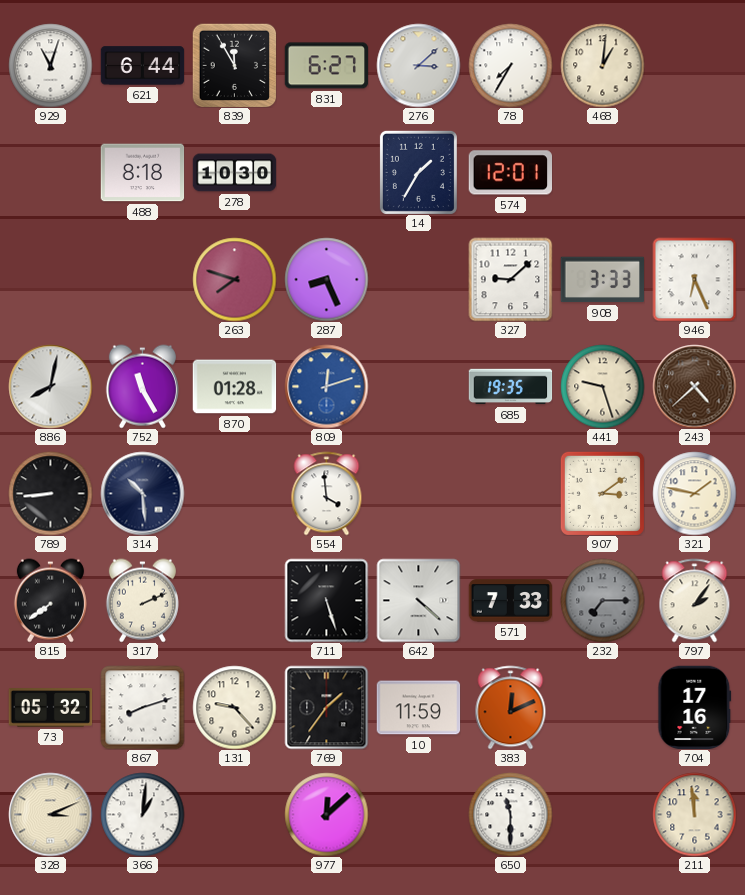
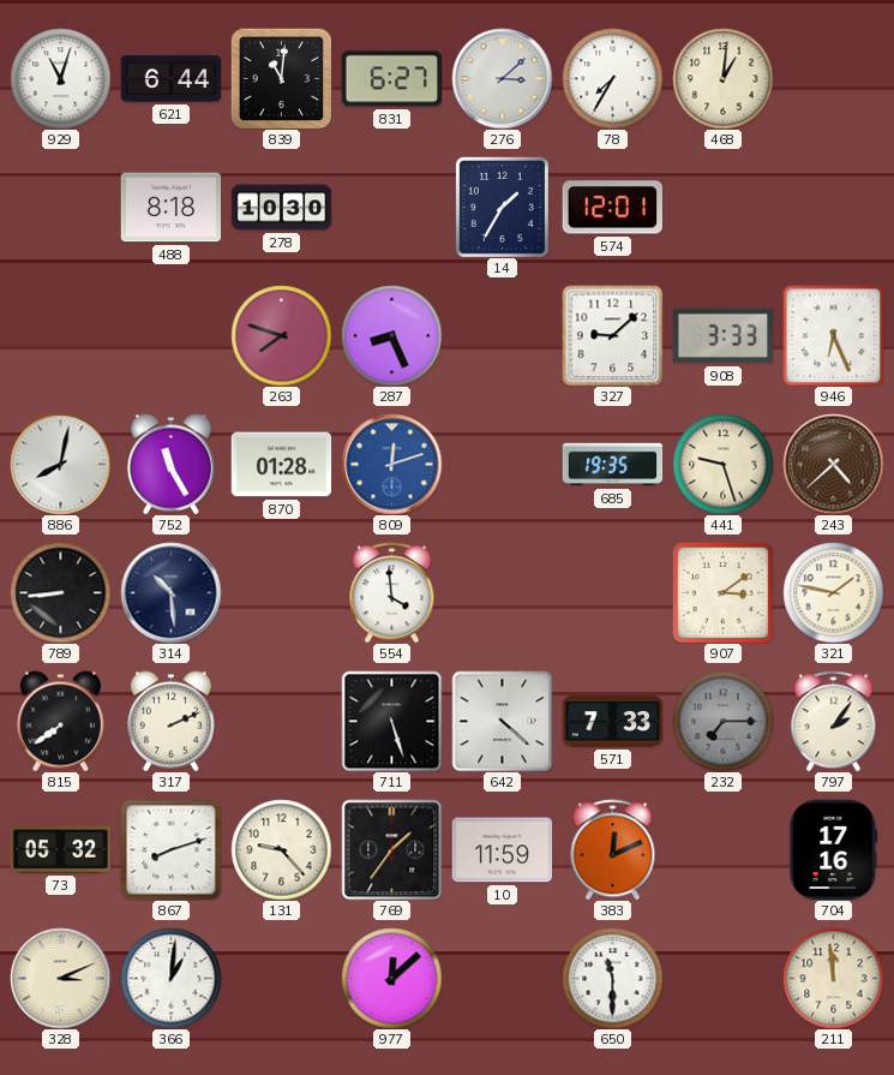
839: 11:55 -> 11:01 (281, 78)
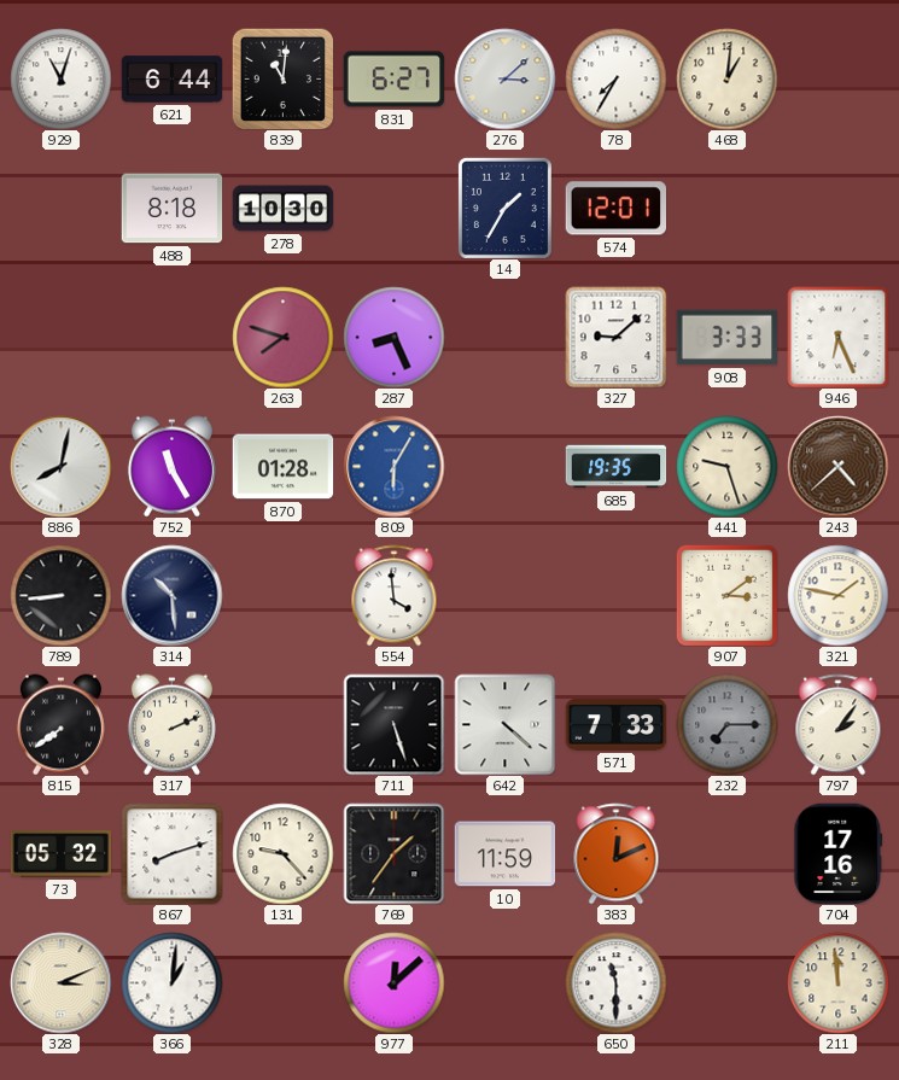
809: 12:12 -> 6:05 (393, 466)
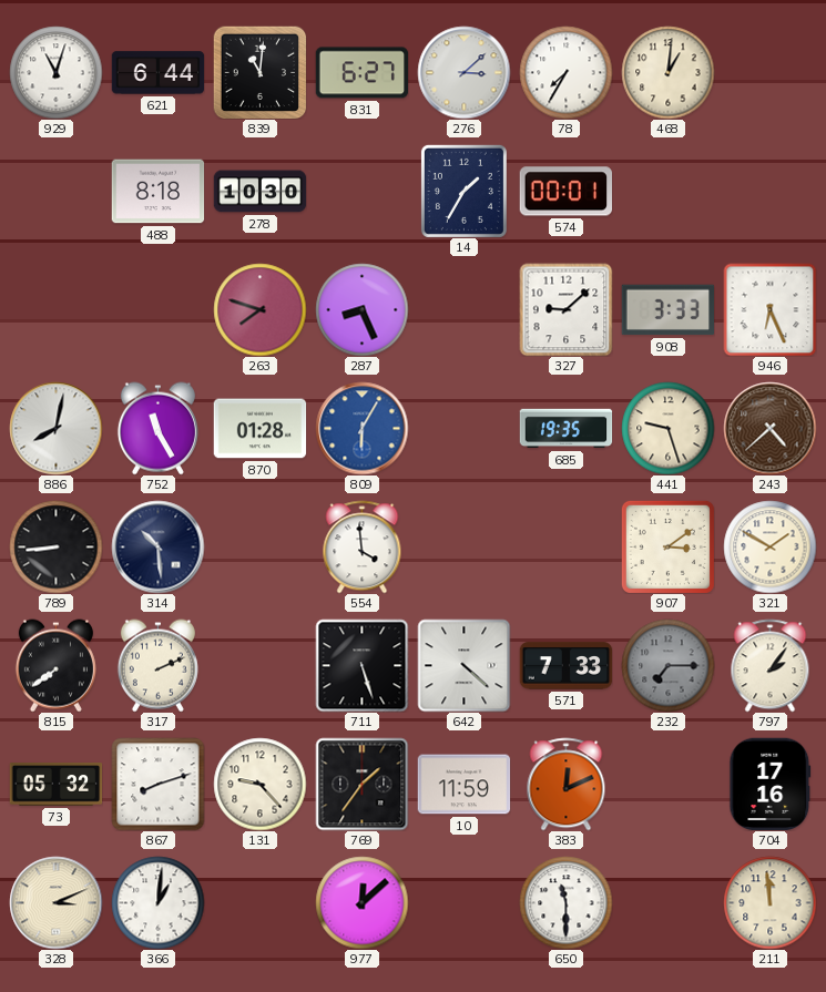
574: 12:01 -> 00:01 (565, 192)
321: 1:47 -> 1:50 (769, 546)
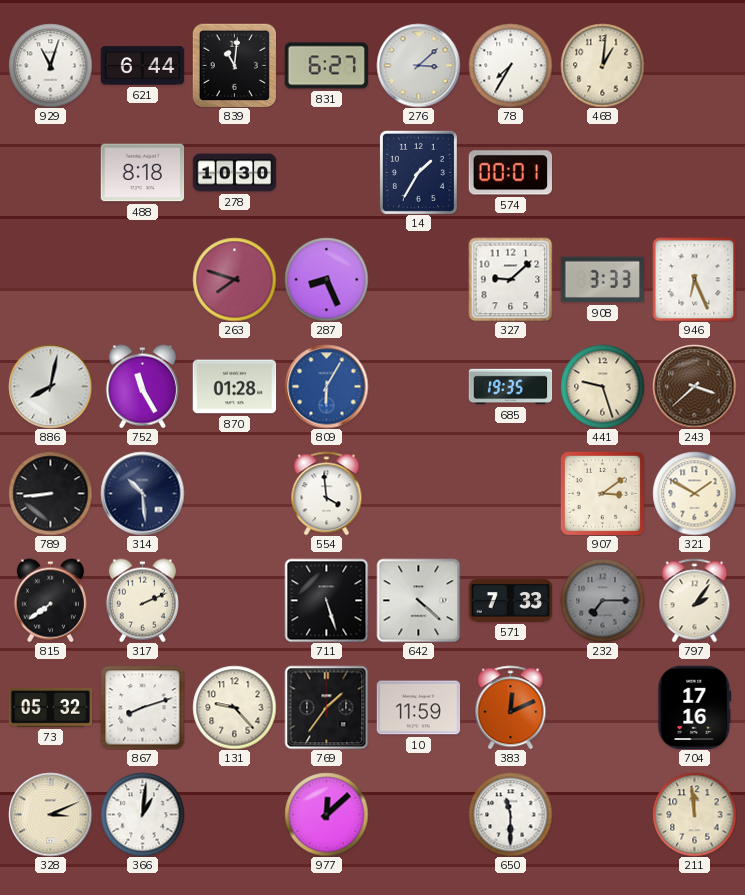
243: 4:38 -> 3:38 (694, 386)
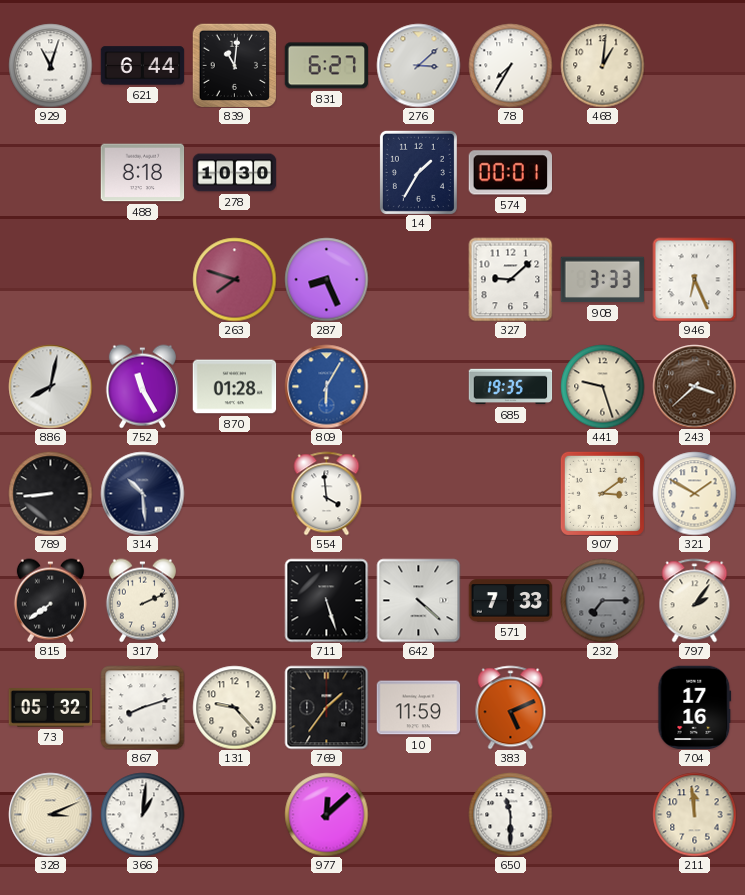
383: 12:11 -> 5:11 (511, 707)
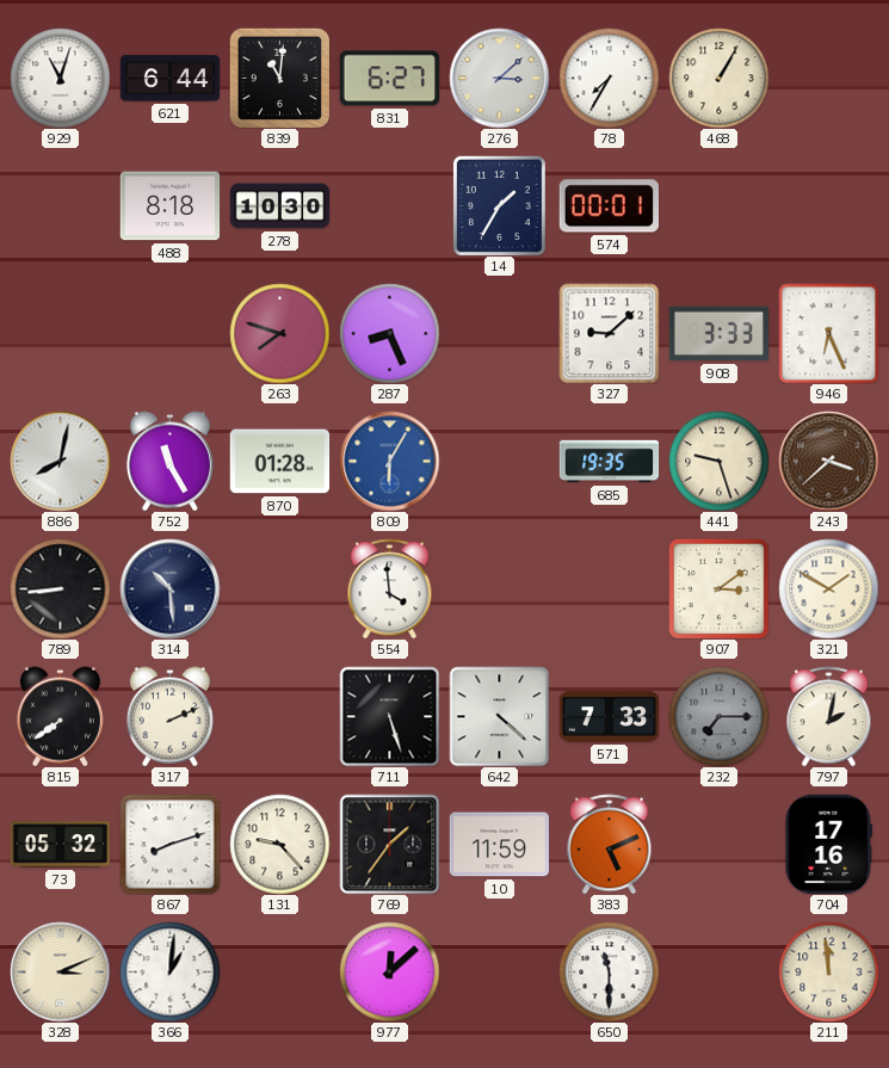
468: 1:01 -> 1:05 (718, 78)
797: 2:06 -> 2:02 (829, 716)
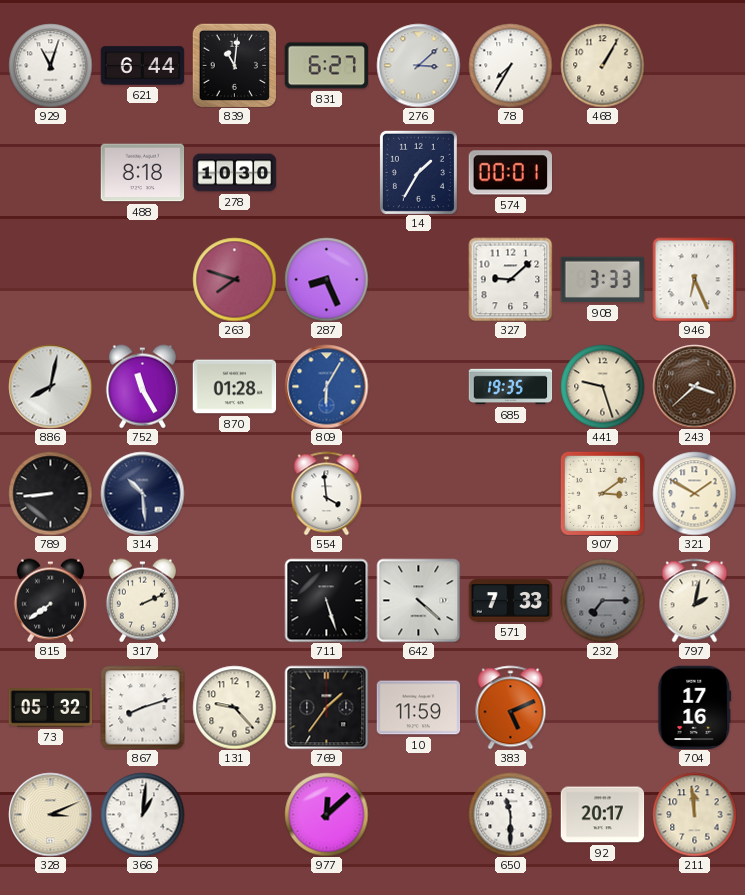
92: none -> 20:17 (602, 815)
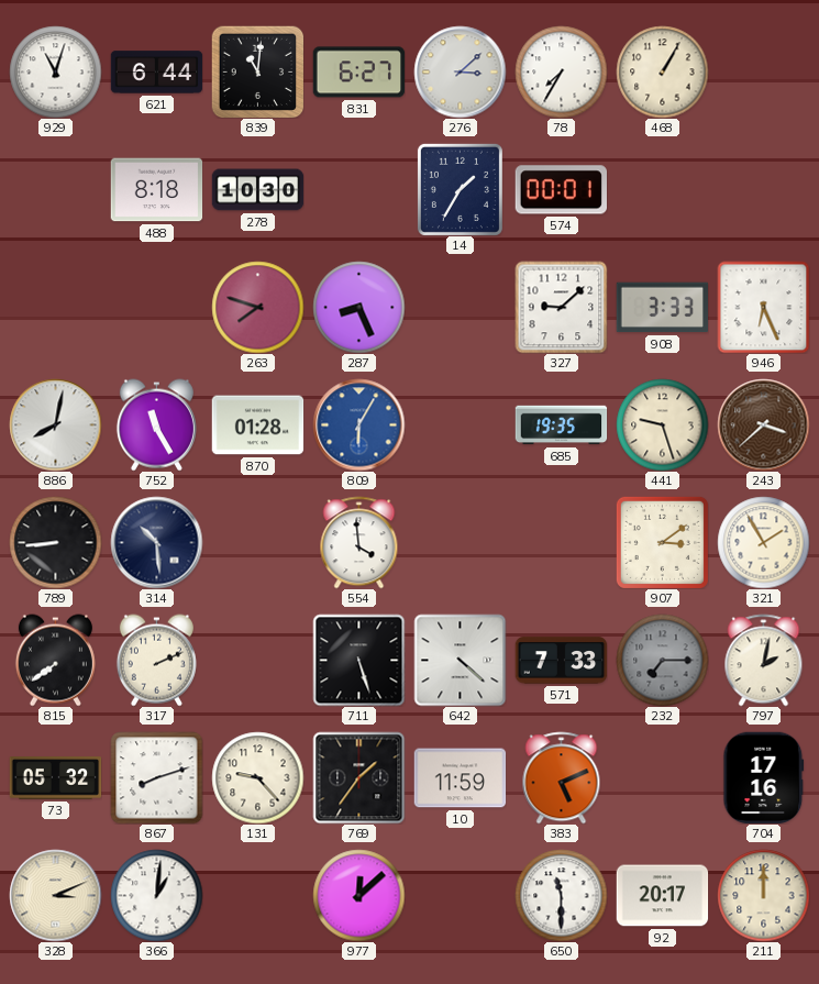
321: 1:50 -> 1:55 (763, 542)
211: 11:59 -> 12:00 (763, 895)
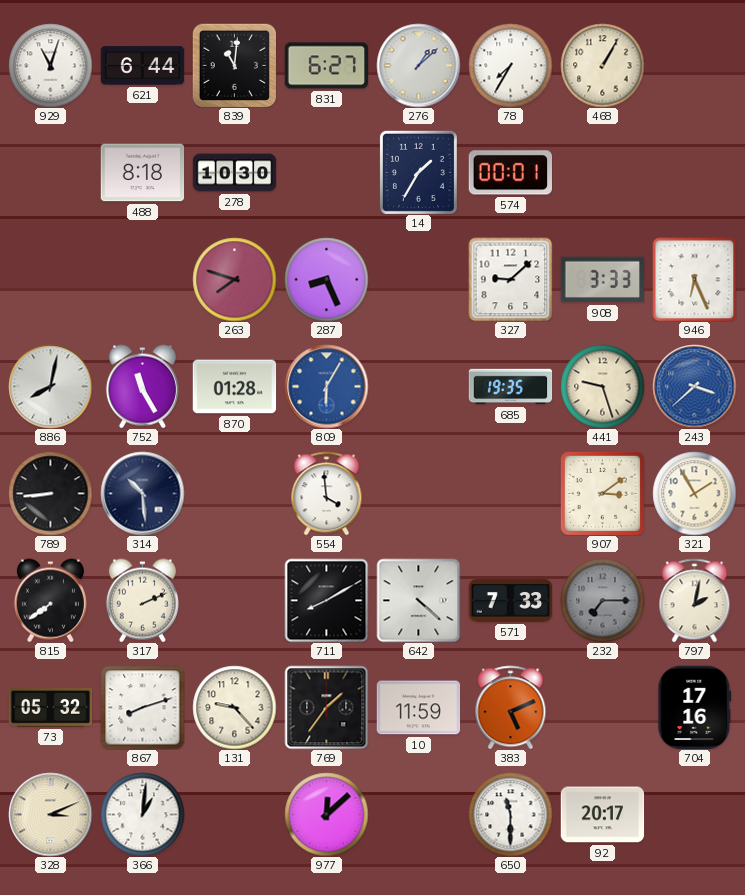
276: 3:08 -> 1:08 (418, 65)
243 dial: brown -> blue (694, 386)
711: 5:27 -> 8:10 (326, 600)
211: 12:00 -> none (763, 895)
